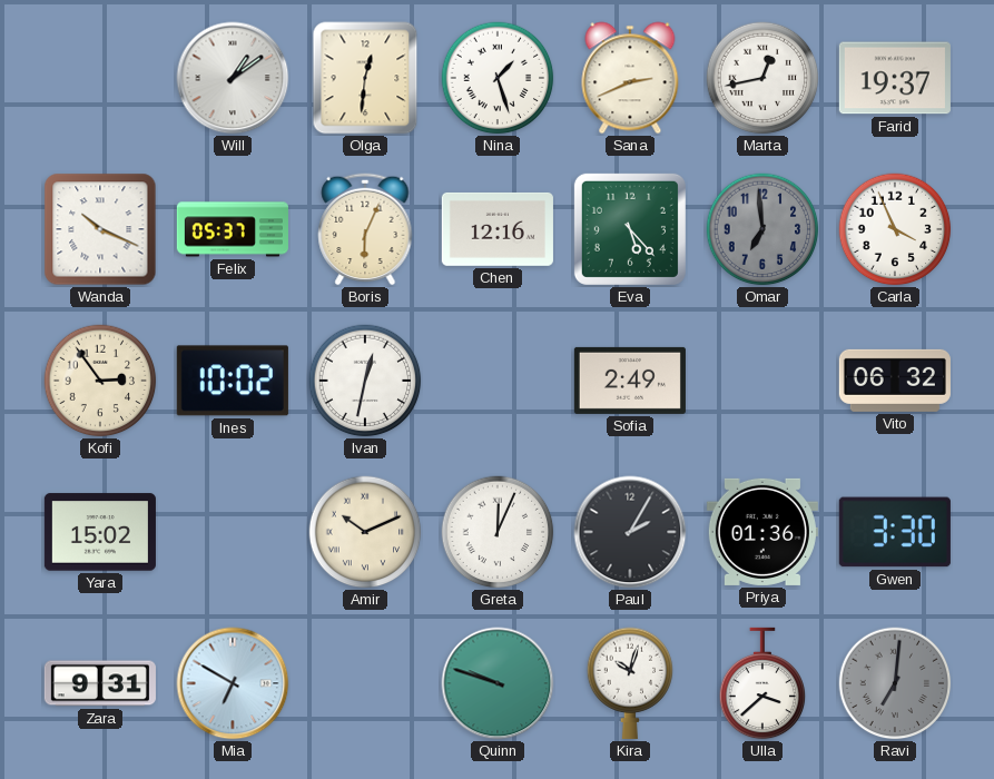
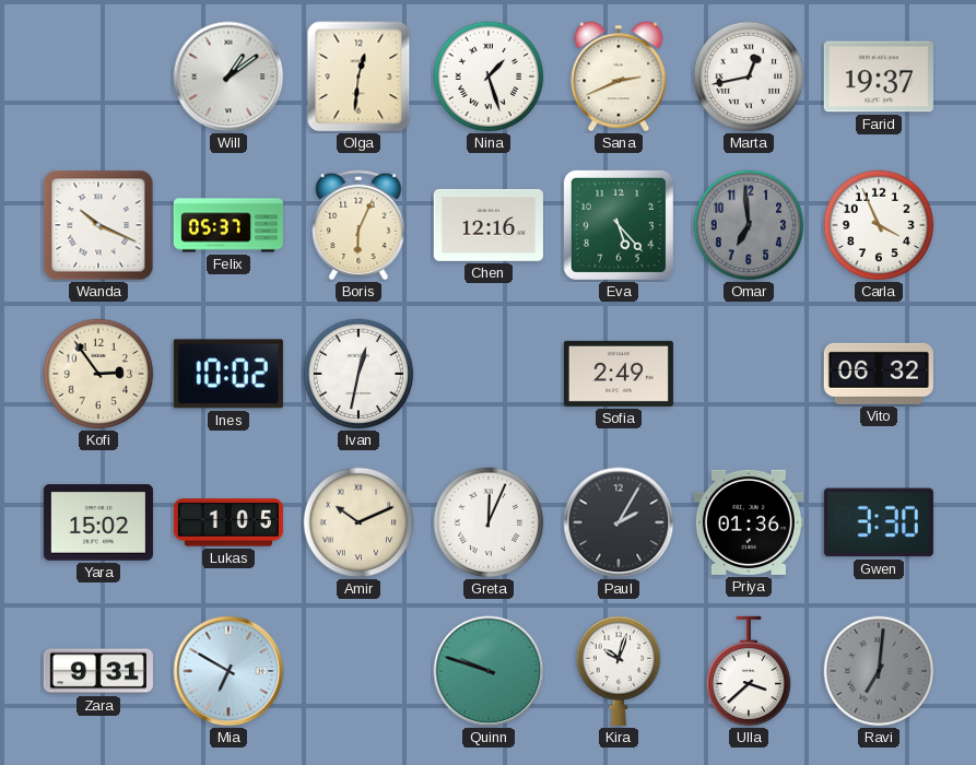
Lukas: none -> 1:05 (228, 522)
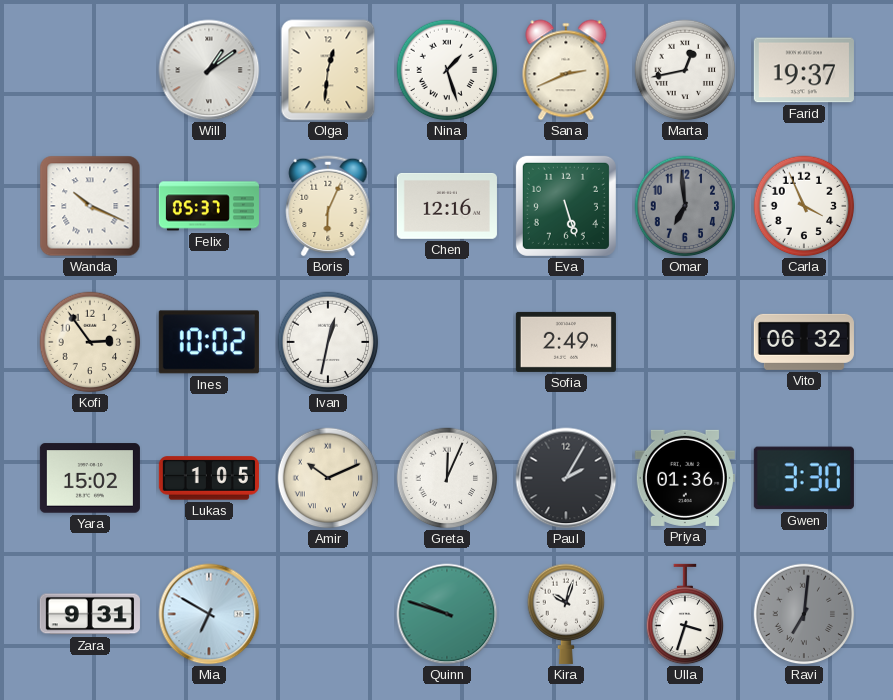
Eva: 5:23 -> 5:27 (566, 206)
Ulla: 3:38 -> 3:33 (685, 614)
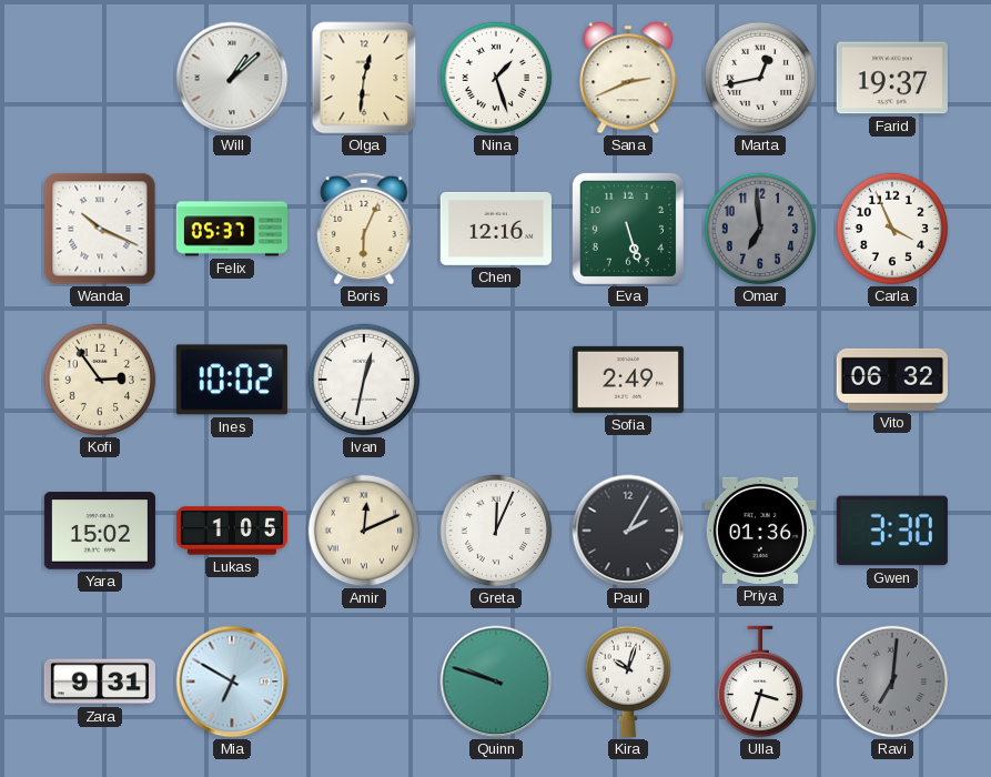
Will: 1:09 -> 1:08 (232, 78)
Amir: 10:11 -> 12:11 (364, 531)
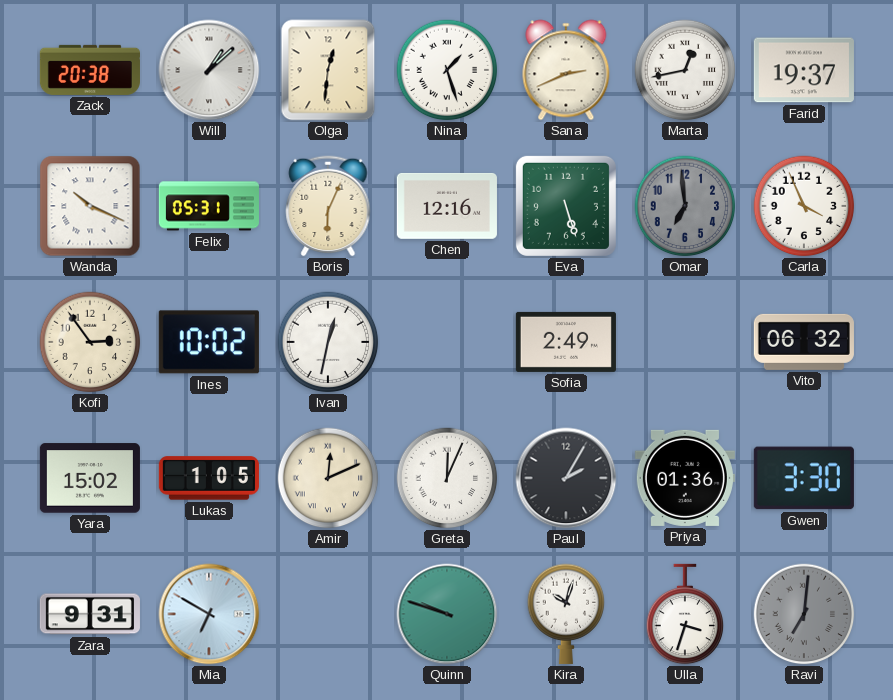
Zack: none -> 20:38 (90, 70)
Felix: 05:37 -> 05:31 (209, 206)
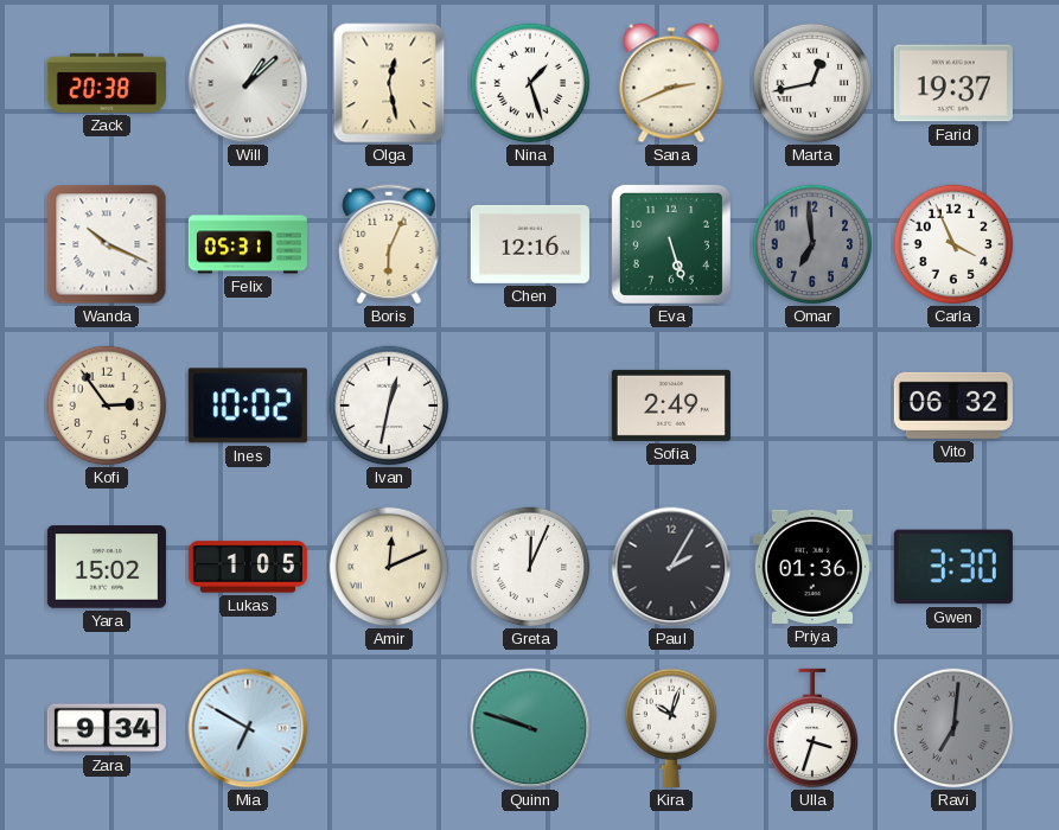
Olga: 12:31 -> 12:28 (389, 83)
Zara: 9:31 -> 9:34 (107, 728)
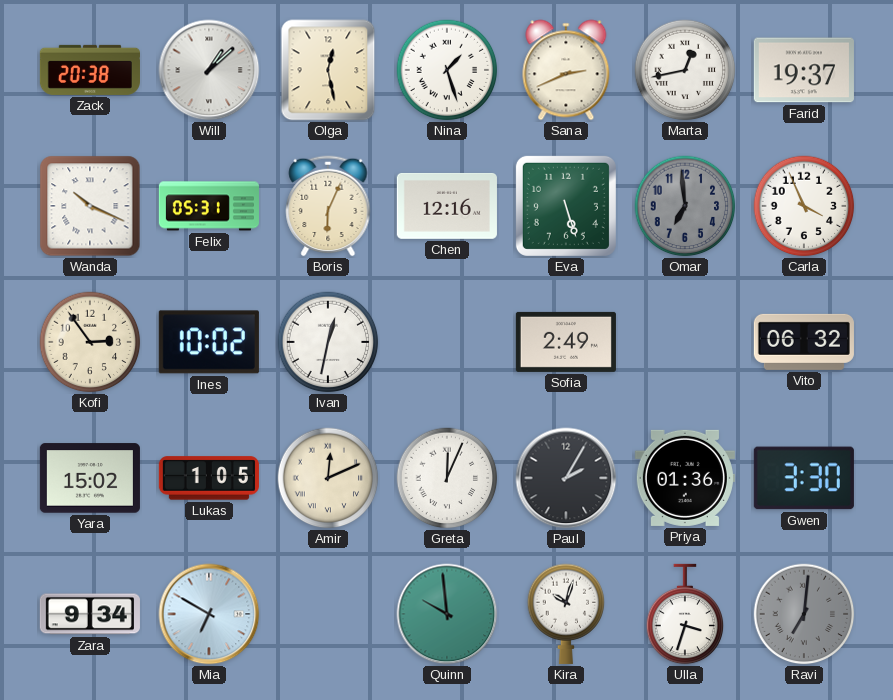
Quinn: 9:48 -> 9:59 (447, 614)
